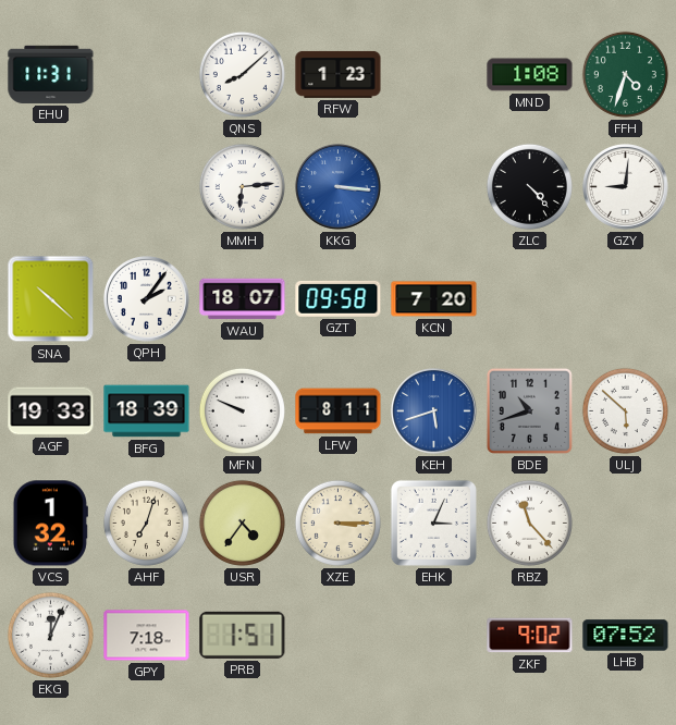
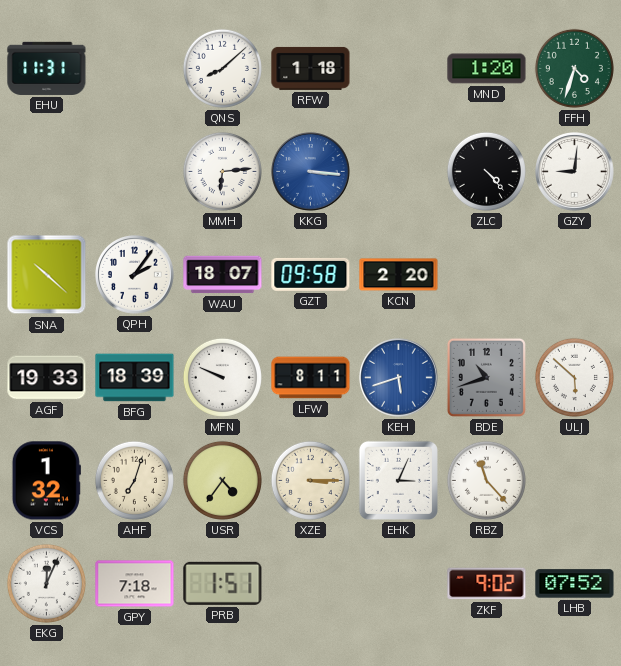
RFW: 1:23 -> 1:18 (311, 68)
MND: 1:08 -> 1:20 (487, 69)
KCN: 7:20 -> 2:20 (399, 275)
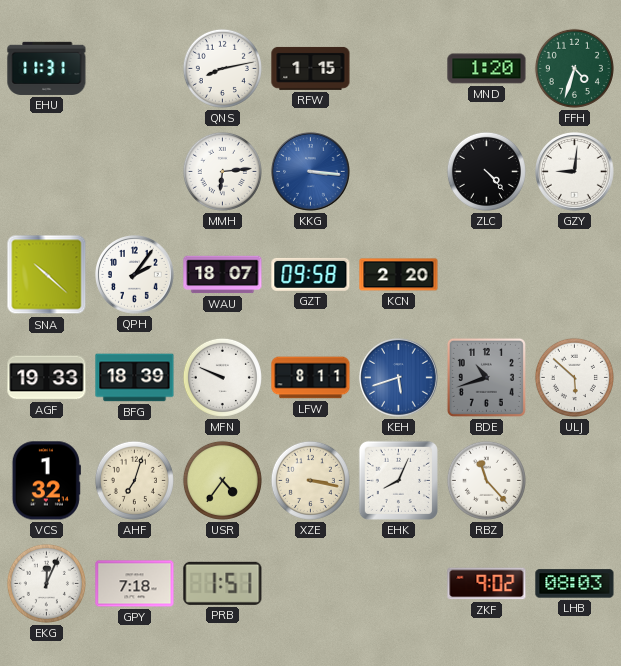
QNS: 8:08 -> 8:13 (222, 68)
RFW: 1:18 -> 1:15 (311, 68)
XZE: 3:15 -> 3:17 (310, 480)
EHK: 3:04 -> 8:04 (398, 480)
LHB: 07:52 -> 08:03 (575, 584)
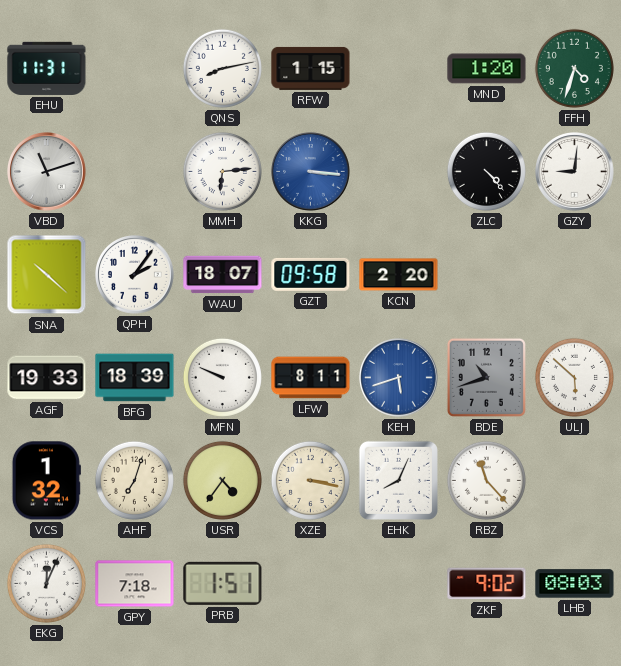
VBD: none -> 11:12 (47, 172)
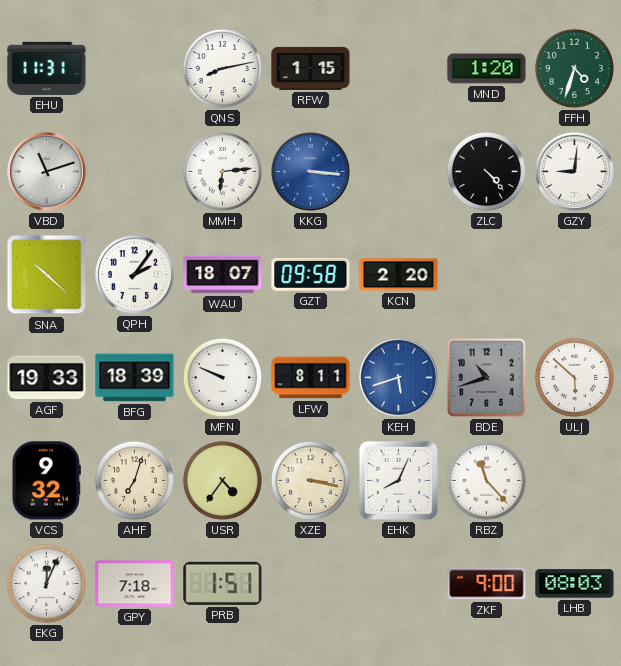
VCS: 1:32 -> 9:32 (46, 481)
ZKF: 9:02 -> 9:00 (487, 584)
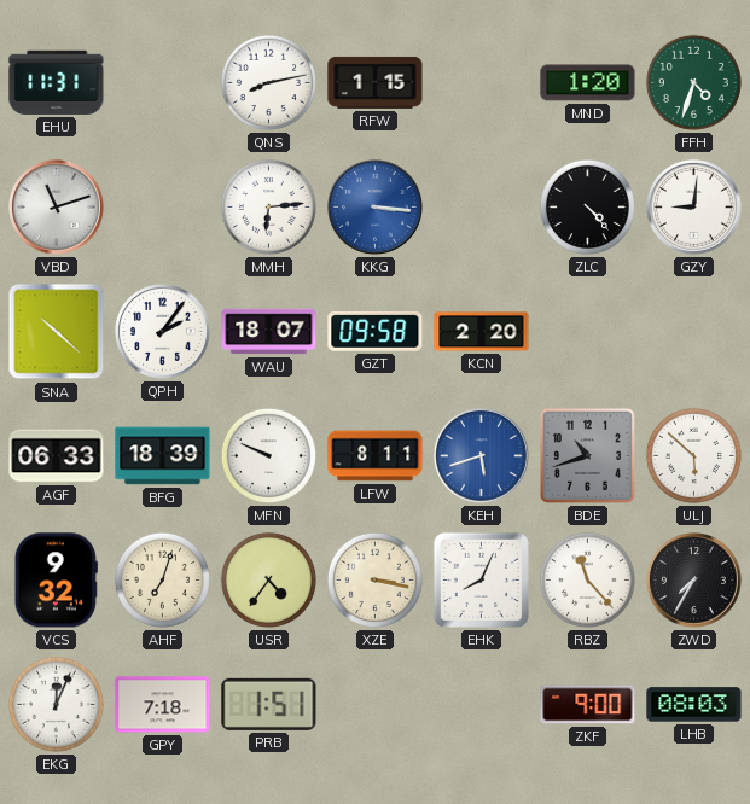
AGF: 19:33 -> 06:33 (57, 456)
ZWD: none -> 7:35 (694, 581)
